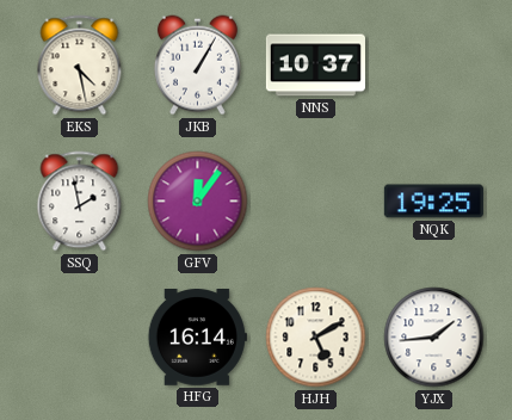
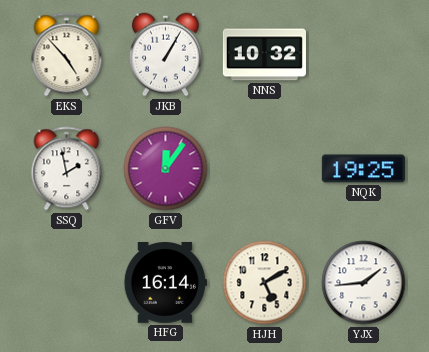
EKS: 4:28 -> 4:53 (67, 55)
NNS: 10:37 -> 10:32 (264, 55)
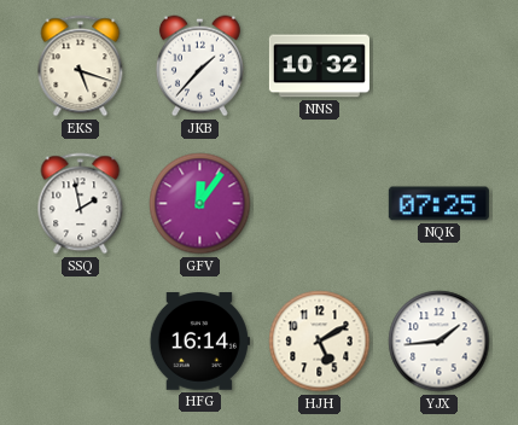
EKS: 4:53 -> 5:18 (81, 66)
JKB: 1:05 -> 1:37 (199, 66)
NQK: 19:25 -> 07:25 (438, 204)
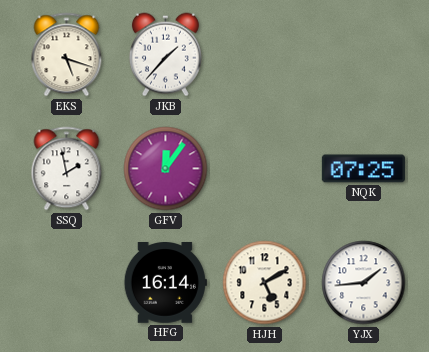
NNS: 10:32 -> none (319, 66)
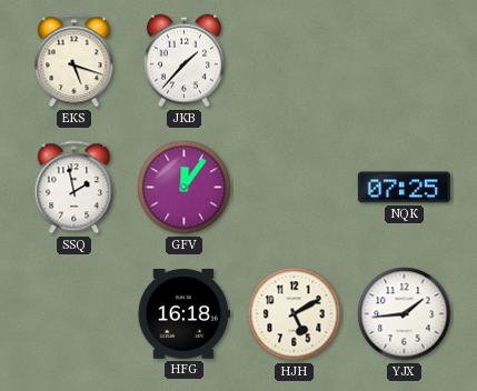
HFG: 16:14 -> 16:18 (183, 314)
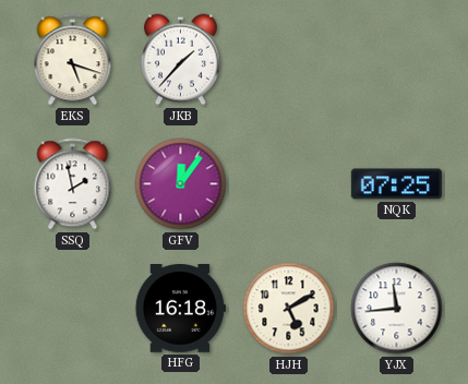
YJX: 1:44 -> 11:44 (397, 309)
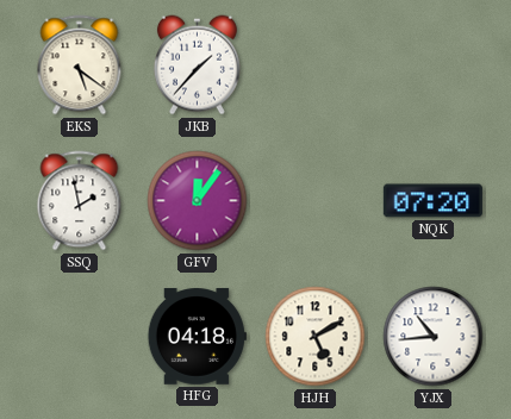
EKS: 5:18 -> 5:21 (80, 65)
NQK: 07:25 -> 07:20 (432, 201)
HFG: 16:18 -> 04:18 (197, 337)
YJX: 11:44 -> 10:44 (434, 337)
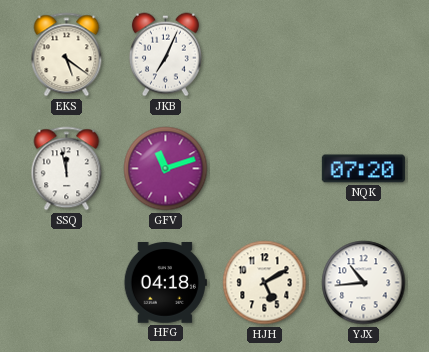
JKB: 1:37 -> 7:04 (165, 55)
SSQ: 1:58 -> 11:58 (67, 169)
GFV: 12:06 -> 11:12 (166, 169)
